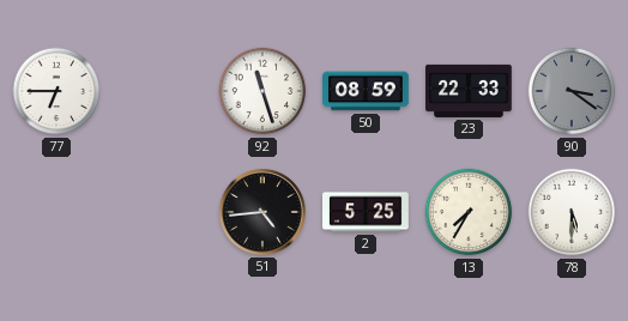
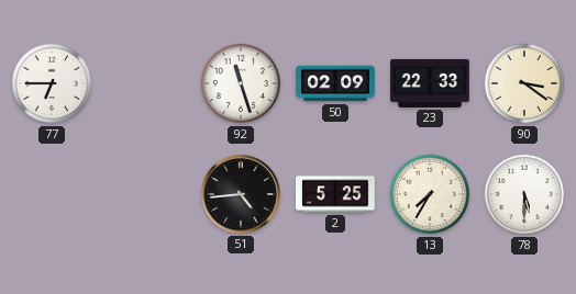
50: 08:59 -> 02:09 (336, 83)
90 dial: grey -> cream (524, 83)
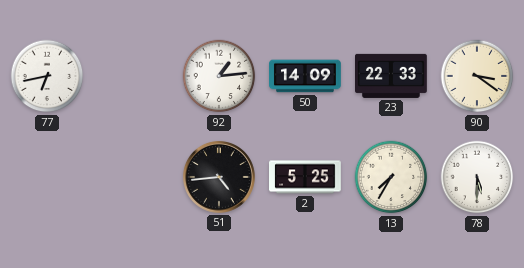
77: 6:45 -> 6:43 (47, 76)
92: 11:27 -> 1:14 (219, 76)
50: 02:09 -> 14:09 (306, 76)
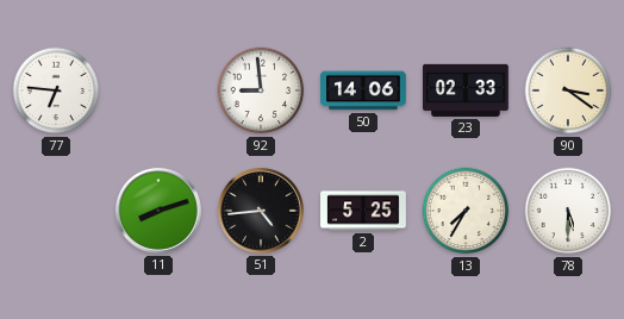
77: 6:43 -> 6:46 (56, 90)
92: 1:14 -> 8:59 (261, 90)
50: 14:09 -> 14:06 (364, 90)
23: 22:33 -> 02:33 (467, 90)
11: none -> 8:12 (158, 211)
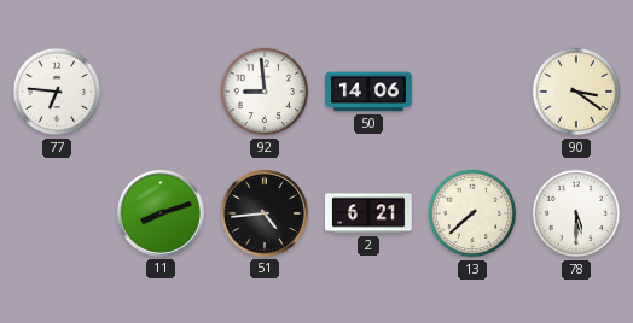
23: 02:33 -> none (467, 90)
2: 5:25 -> 6:21 (370, 213)
13: 7:35 -> 7:38 (472, 213)
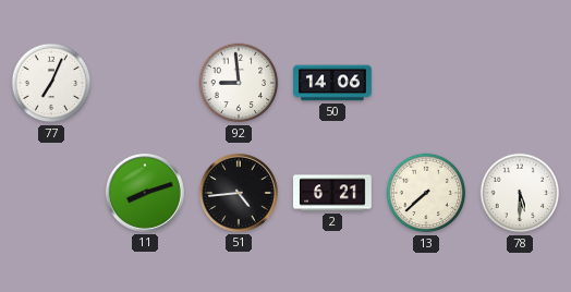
77: 6:46 -> 7:04 (51, 83)
90: 3:21 -> none (576, 92)
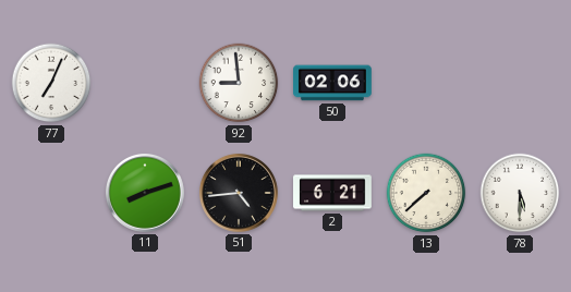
50: 14:06 -> 02:06 (333, 83)
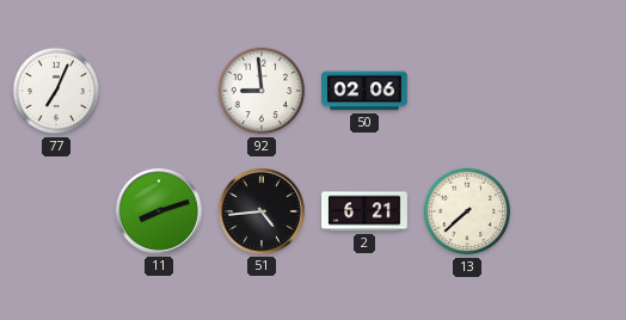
78: 5:30 -> none (520, 193)
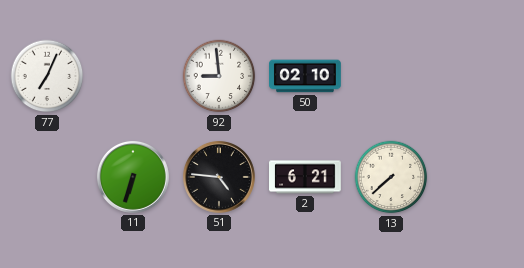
50: 02:06 -> 02:10 (306, 76)
11: 8:12 -> 6:33 (133, 177)
51: 4:44 -> 4:46 (219, 177)
